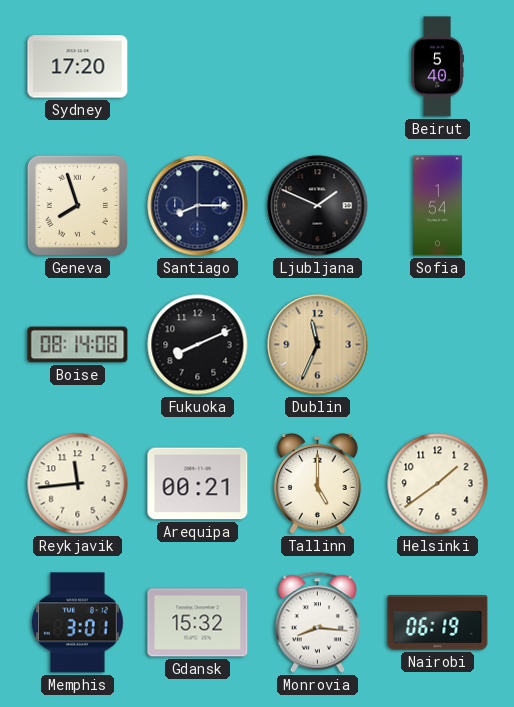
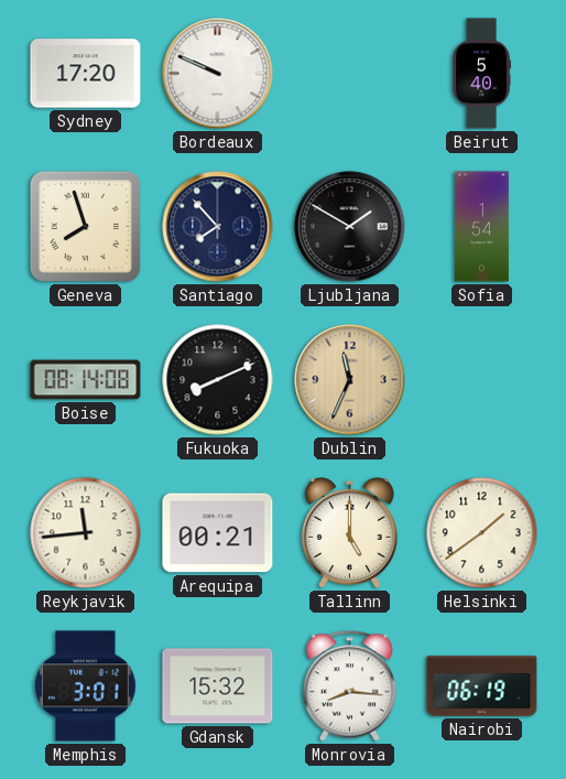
Bordeaux: none -> 9:49 (218, 74)
Santiago: 8:15 -> 7:53 (218, 227)
Ljubljana: 1:49 -> 1:50 (350, 227)
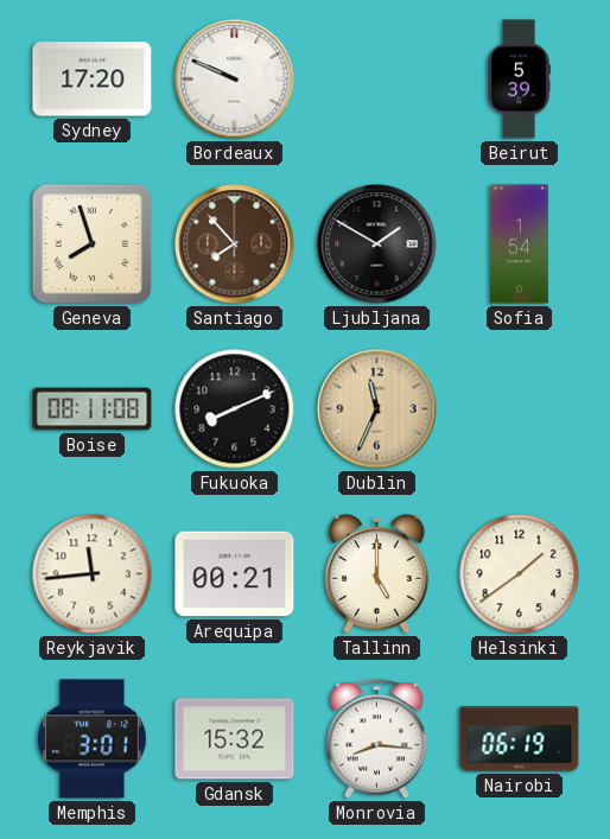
Beirut: 5:40 -> 5:39 (519, 80)
Santiago dial: navy -> brown (235, 244)
Boise: 08:14 -> 08:11 (93, 409)
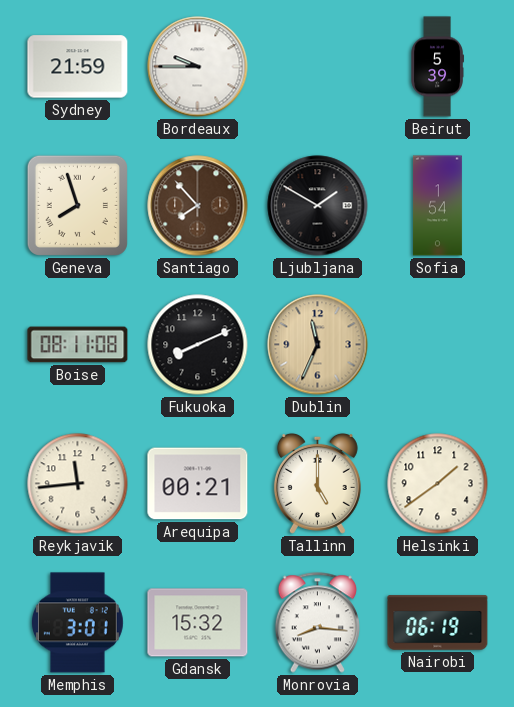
Sydney: 17:20 -> 21:59 (78, 67)
Bordeaux: 9:49 -> 9:45 (198, 67)
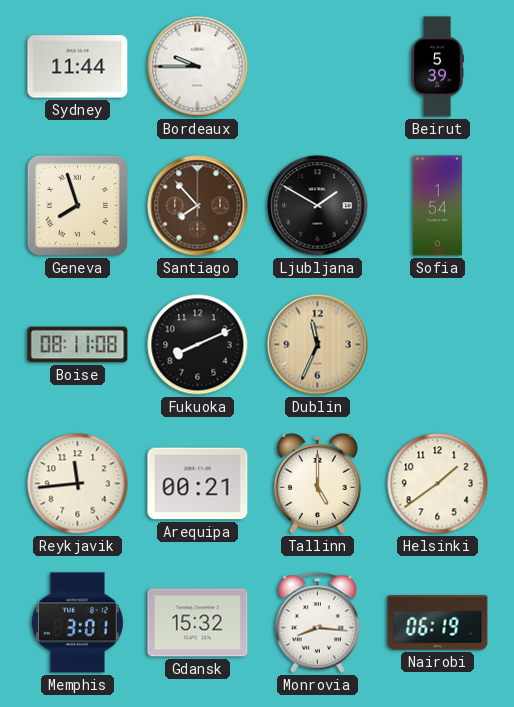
Sydney: 21:59 -> 11:44 (78, 67)
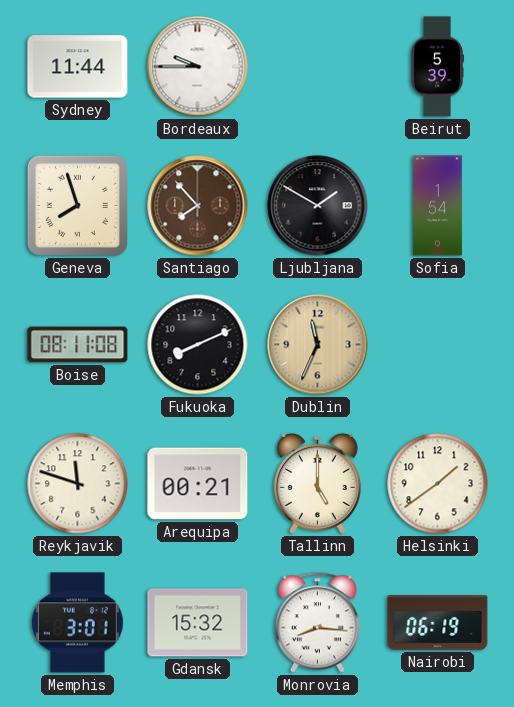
Reykjavik: 11:44 -> 11:48 (78, 484)
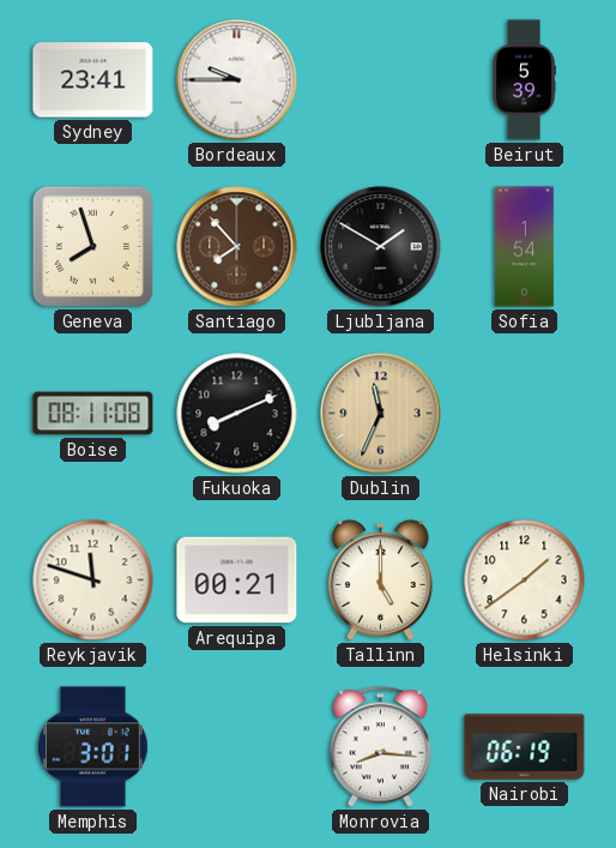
Sydney: 11:44 -> 23:41 (93, 80)
Gdansk: 15:32 -> none (198, 623)
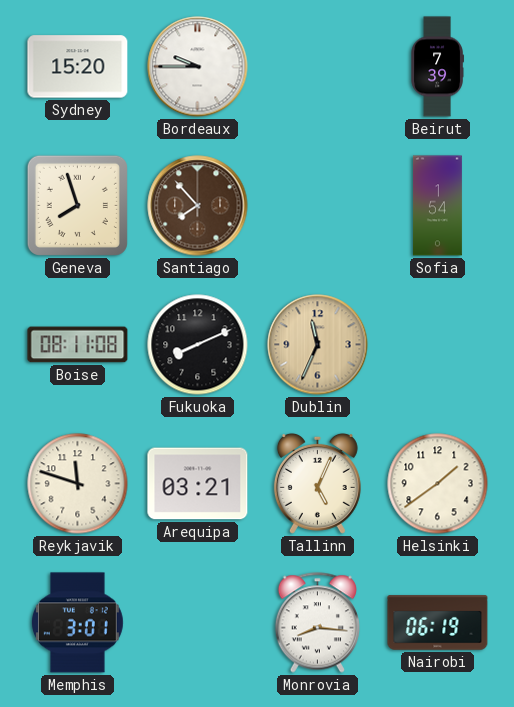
Sydney: 23:41 -> 15:20 (78, 67)
Beirut: 5:39 -> 7:39 (437, 67)
Ljubljana: 1:50 -> none (381, 247)
Arequipa: 00:21 -> 03:21 (198, 484)
Tallinn: 5:00 -> 5:04 (317, 483)
